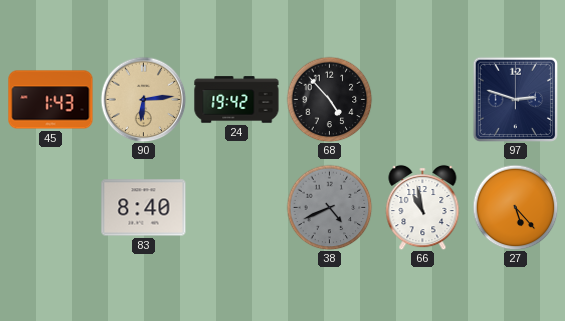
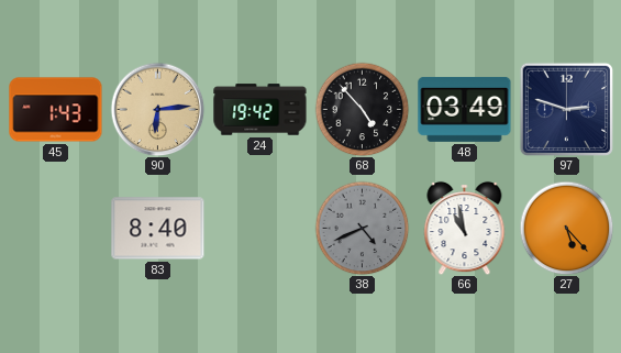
48: none -> 03:49 (465, 109)
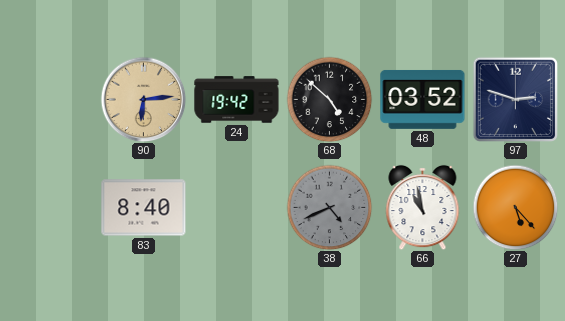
45: 1:43 -> none (56, 110)
68: 4:53 -> 4:52 (329, 99)
48: 03:49 -> 03:52 (423, 99)
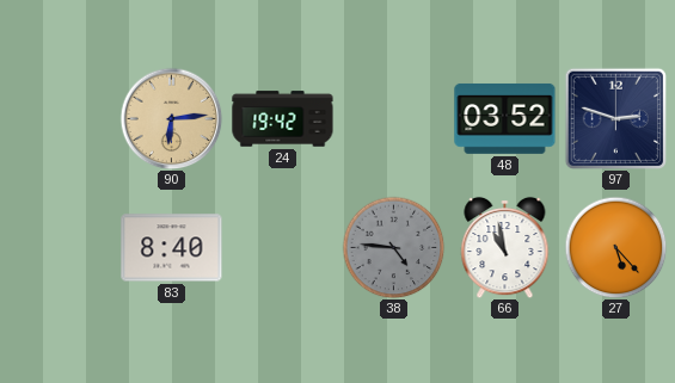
68: 4:52 -> none (329, 99)
38: 4:41 -> 4:46 (393, 247)
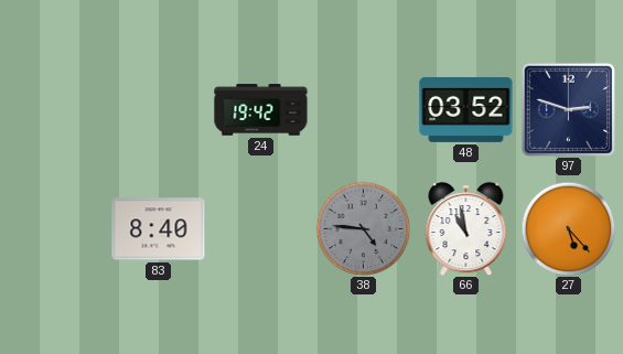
90: 6:14 -> none (171, 118)
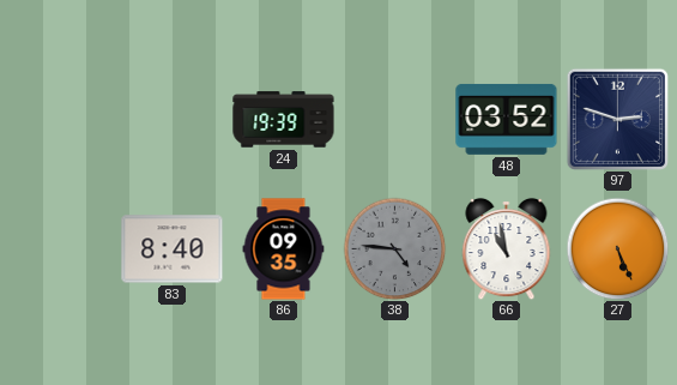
24: 19:42 -> 19:39 (284, 120)
86: none -> 09:35 (284, 249)
27: 5:23 -> 5:26 (617, 248)
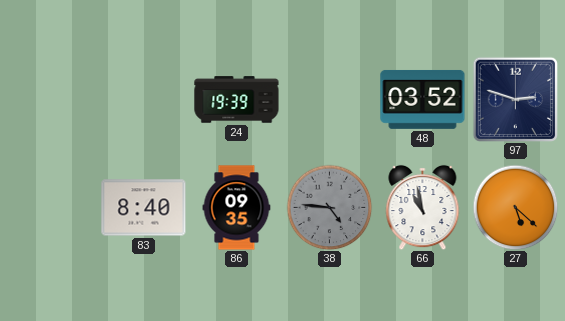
27: 5:26 -> 5:22 (515, 207)
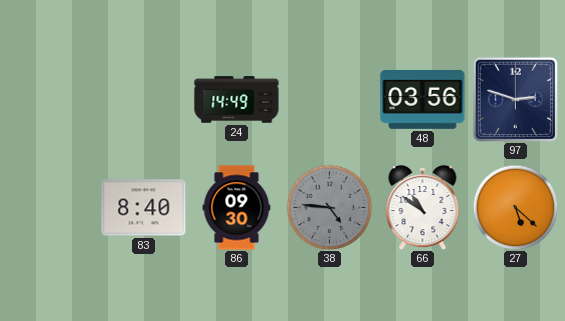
24: 19:39 -> 14:49 (237, 100)
48: 03:52 -> 03:56 (423, 99)
86: 09:35 -> 09:30 (237, 208)
66: 10:58 -> 10:51 (423, 207)
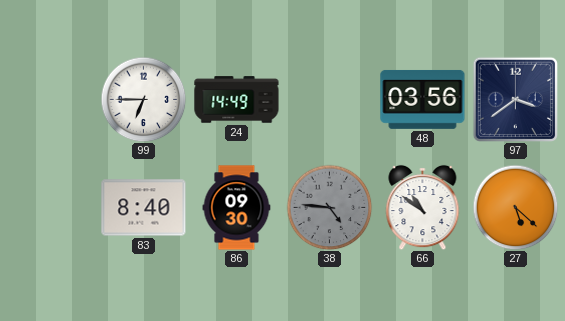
99: none -> 6:45 (143, 99)
97: 2:48 -> 3:39 (515, 99)
